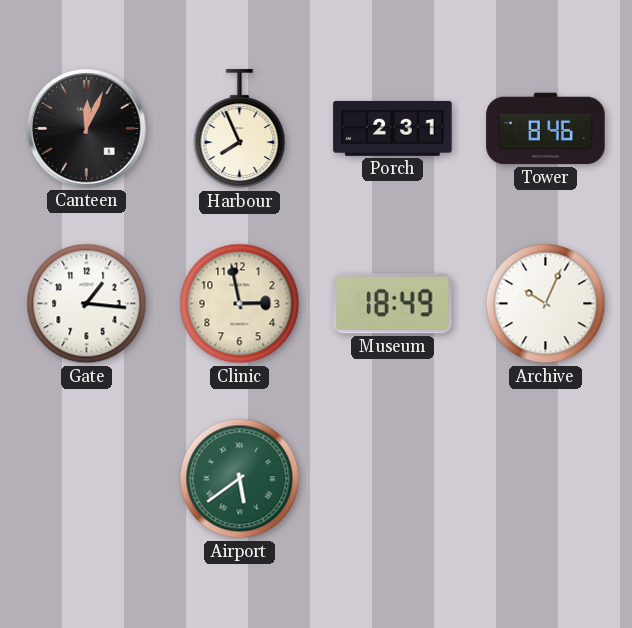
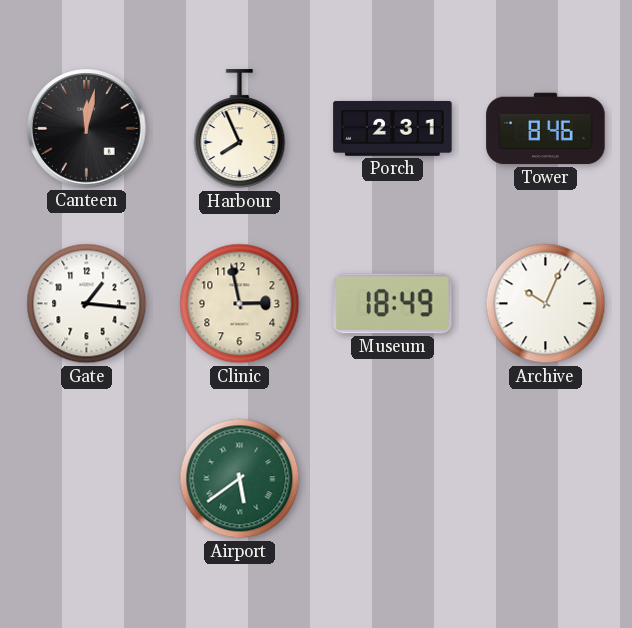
Canteen: 12:04 -> 12:02 (87, 129)
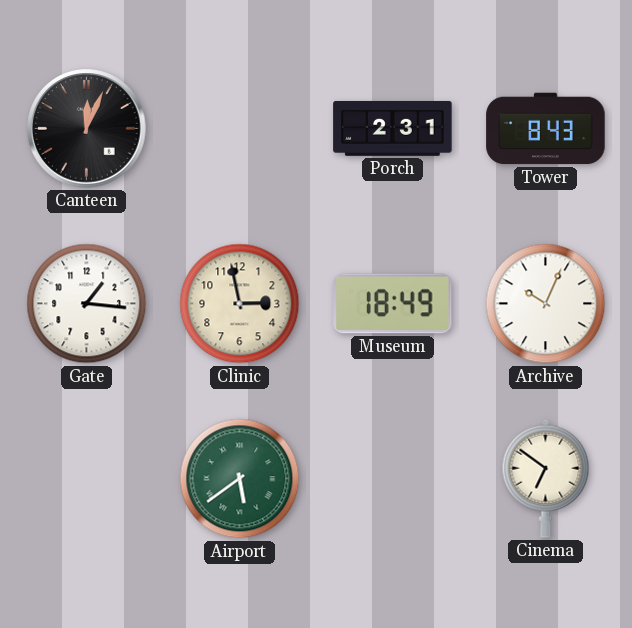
Canteen: 12:02 -> 12:04 (87, 129)
Harbour: 7:56 -> none (240, 129)
Tower: 8:46 -> 8:43 (546, 129)
Cinema: none -> 6:51 (546, 478)
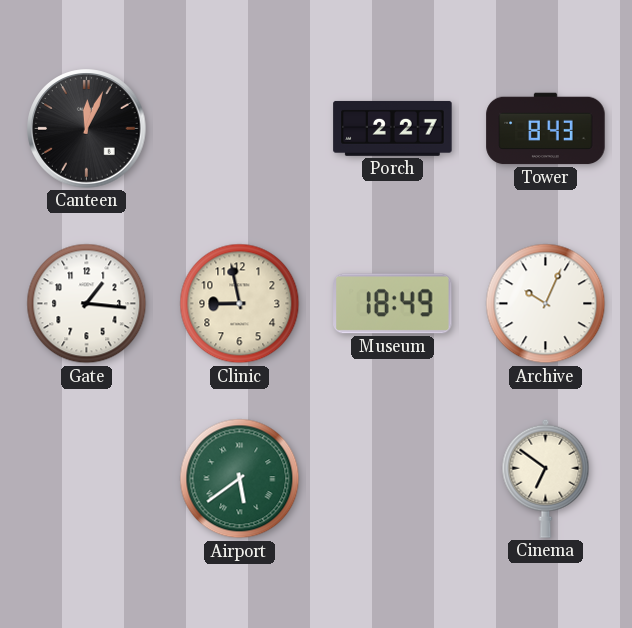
Porch: 2:31 -> 2:27 (393, 128)
Clinic: 2:58 -> 8:58 (240, 304)
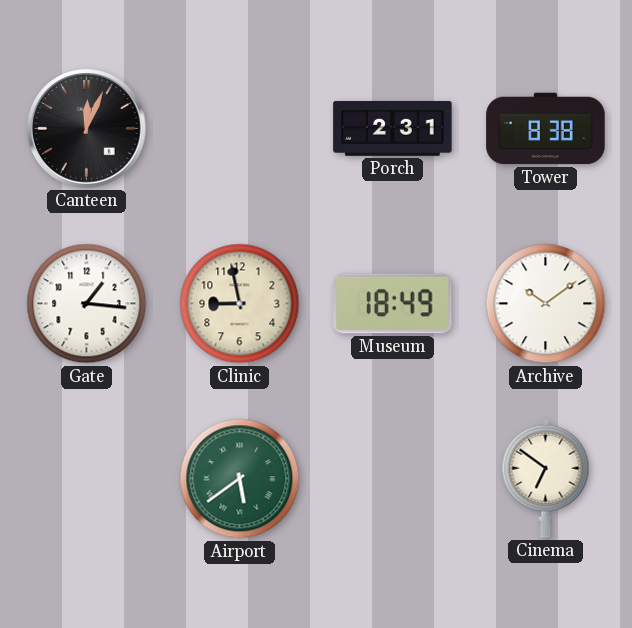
Porch: 2:27 -> 2:31 (393, 128)
Tower: 8:43 -> 8:38 (546, 129)
Archive: 10:04 -> 10:09 (546, 304)
